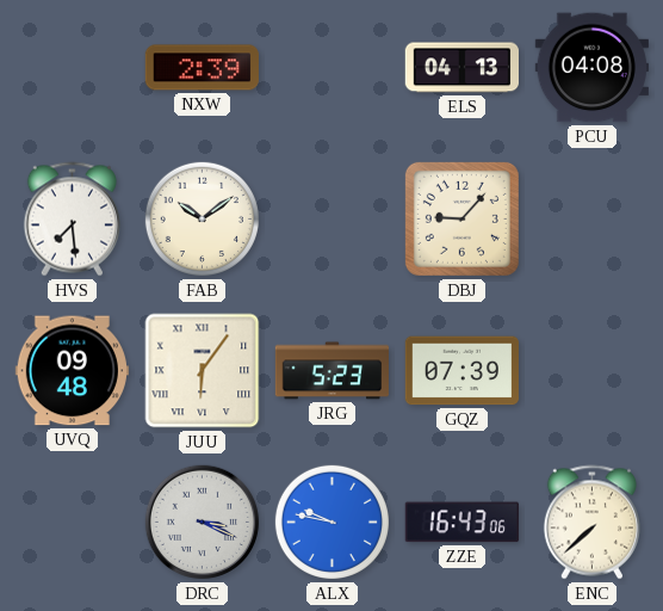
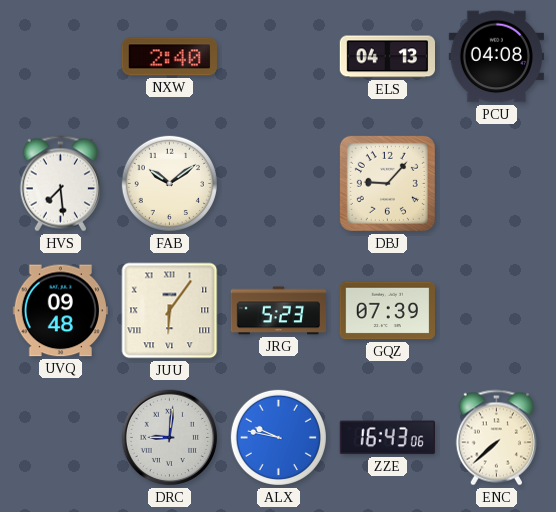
NXW: 2:39 -> 2:40 (169, 57)
DRC: 3:19 -> 9:01 (170, 438)
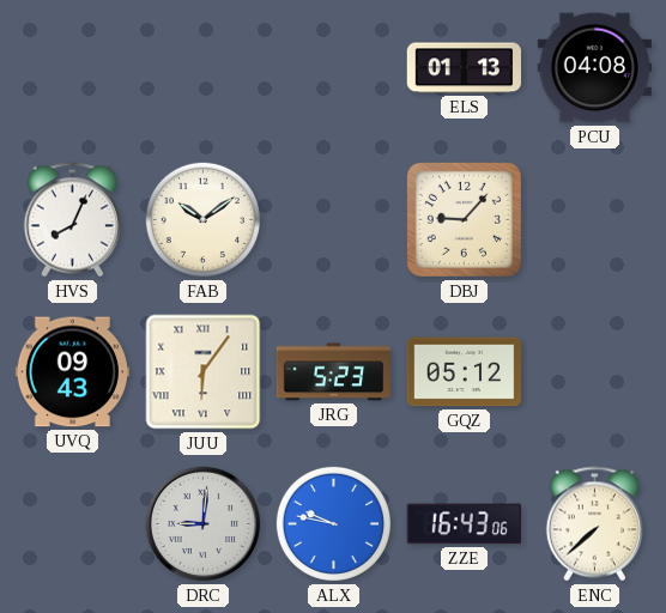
NXW: 2:40 -> none (169, 57)
ELS: 04:13 -> 01:13 (464, 68)
HVS: 7:29 -> 8:04 (72, 220)
UVQ: 09:48 -> 09:43 (72, 372)
GQZ: 07:39 -> 05:12 (464, 372)
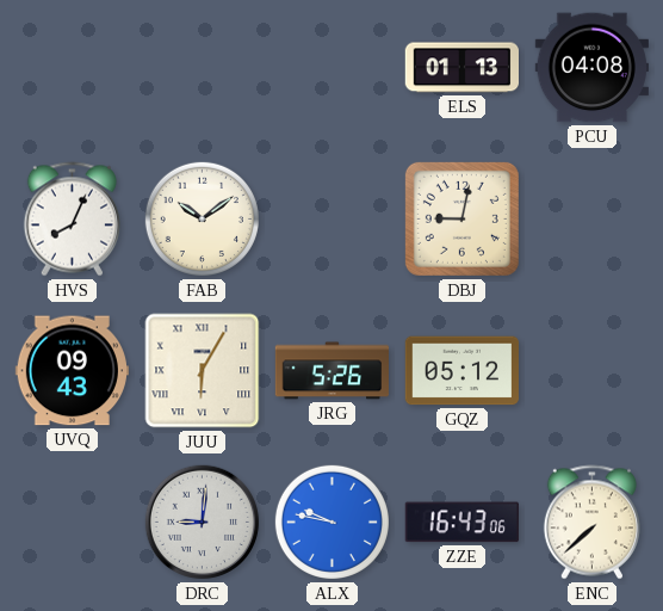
DBJ: 9:07 -> 9:02 (461, 218)
JUU: 6:06 -> 6:05 (203, 371)
JRG: 5:23 -> 5:26 (331, 371)
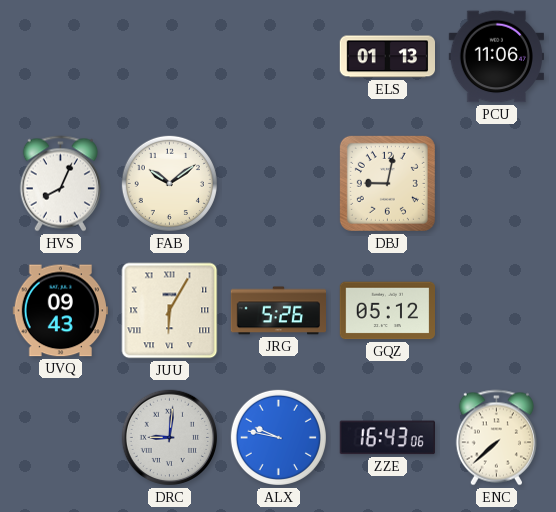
PCU: 04:08 -> 11:06 (496, 57)
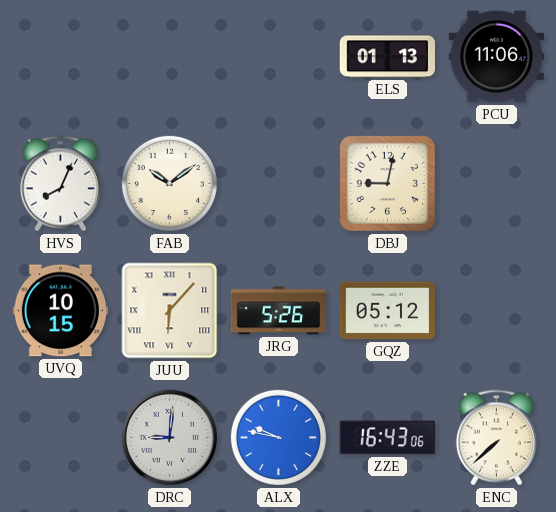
UVQ: 09:43 -> 10:15 (60, 311)
JUU: 6:05 -> 6:07 (170, 311)
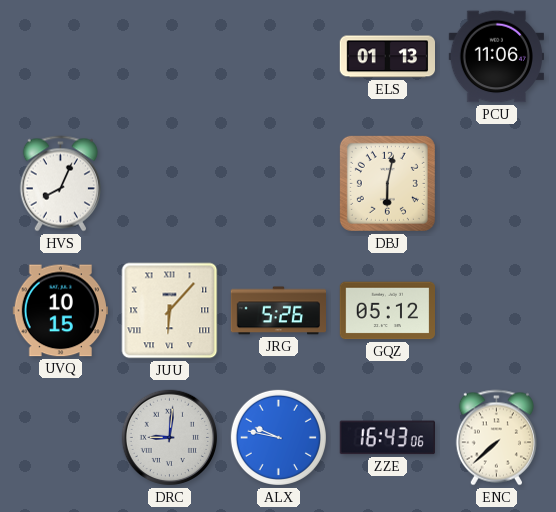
FAB: 10:09 -> none (169, 183)
DBJ: 9:02 -> 6:02 (387, 183)
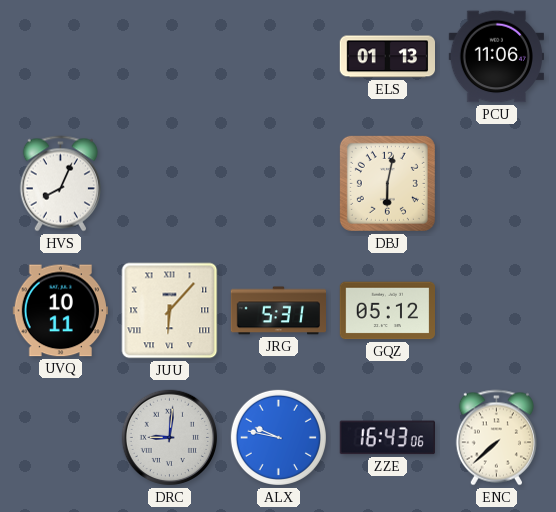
UVQ: 10:15 -> 10:11 (60, 311)
JRG: 5:26 -> 5:31 (278, 311)
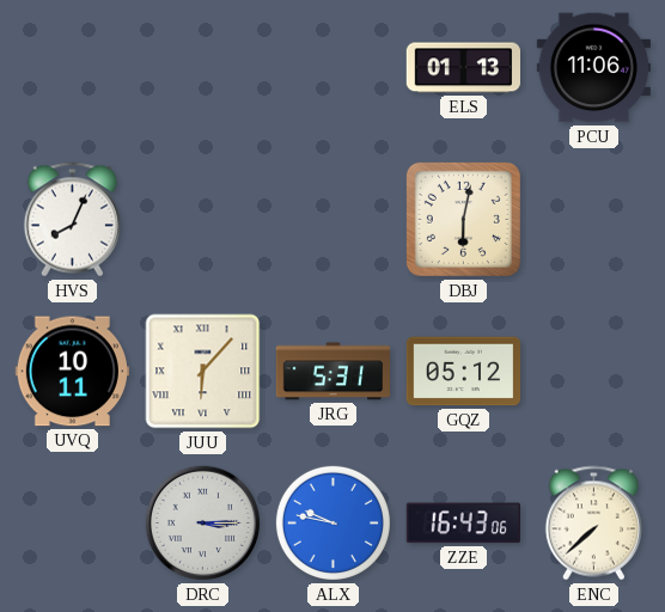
DRC: 9:01 -> 3:15 (203, 524)
